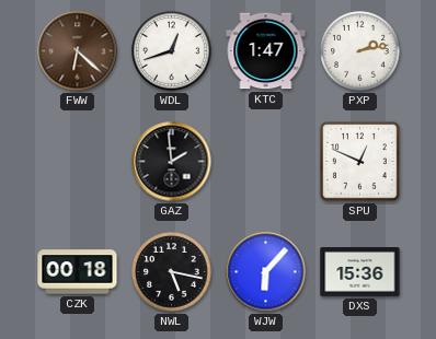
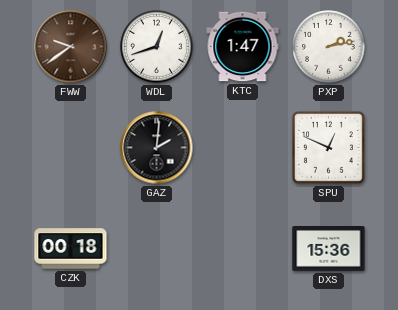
FWW: 6:22 -> 9:39 (71, 47)
GAZ: 1:59 -> 2:01 (157, 148)
NWL: 5:17 -> none (172, 272)
WJW: 6:07 -> none (266, 272)
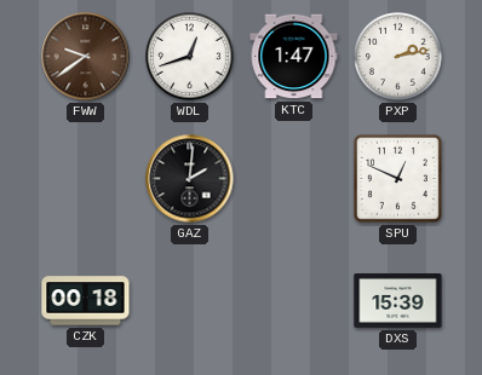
DXS: 15:36 -> 15:39 (398, 301)
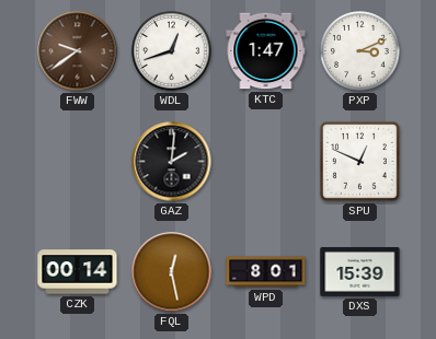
PXP: 2:13 -> 3:11 (360, 51)
CZK: 00:18 -> 00:14 (78, 272)
FQL: none -> 12:28 (172, 272)
WPD: none -> 8:01 (266, 272)
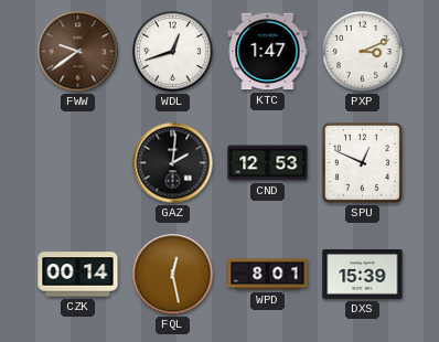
CND: none -> 12:53 (268, 163)
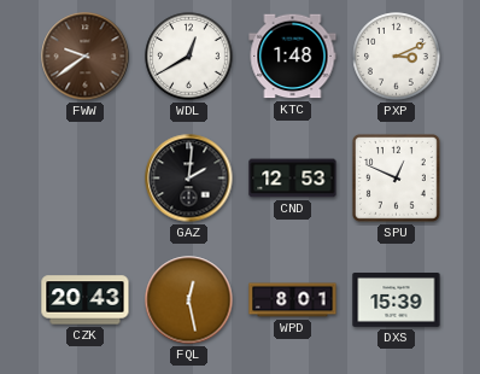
WDL: 12:42 -> 12:40 (189, 57)
KTC: 1:47 -> 1:48 (293, 57)
CZK: 00:14 -> 20:43 (86, 300)
